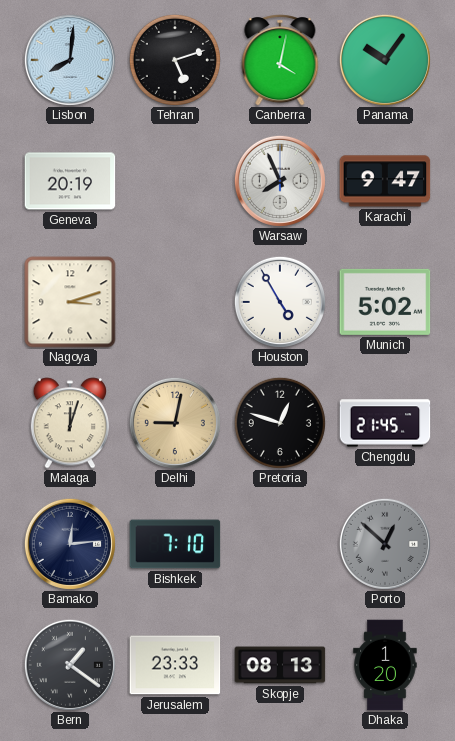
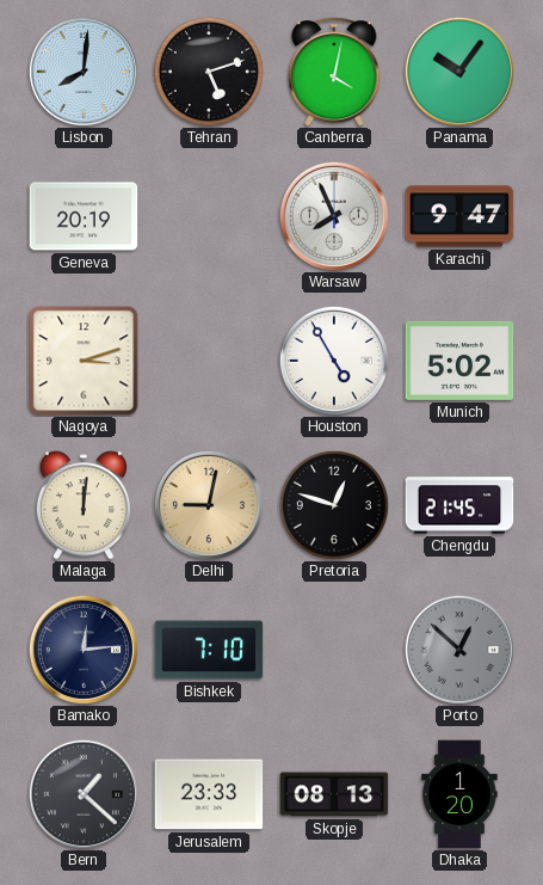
Malaga: 12:03 -> 12:01 (84, 505)
Bern: 1:21 -> 1:22 (84, 794)
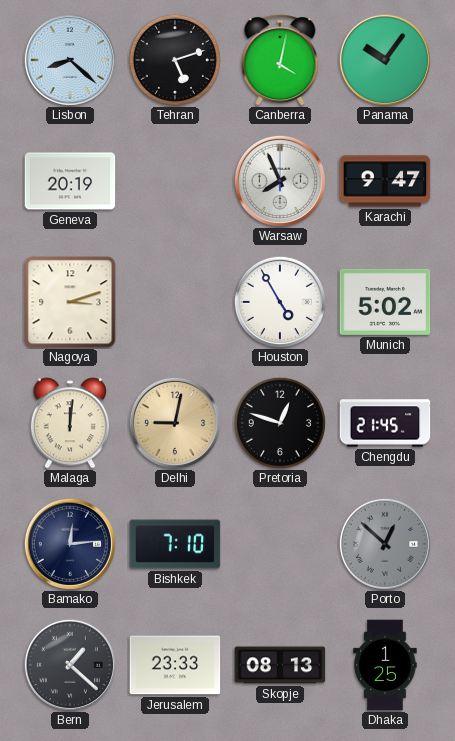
Lisbon: 8:01 -> 8:22 (70, 60)
Dhaka: 1:20 -> 1:25 (385, 665)
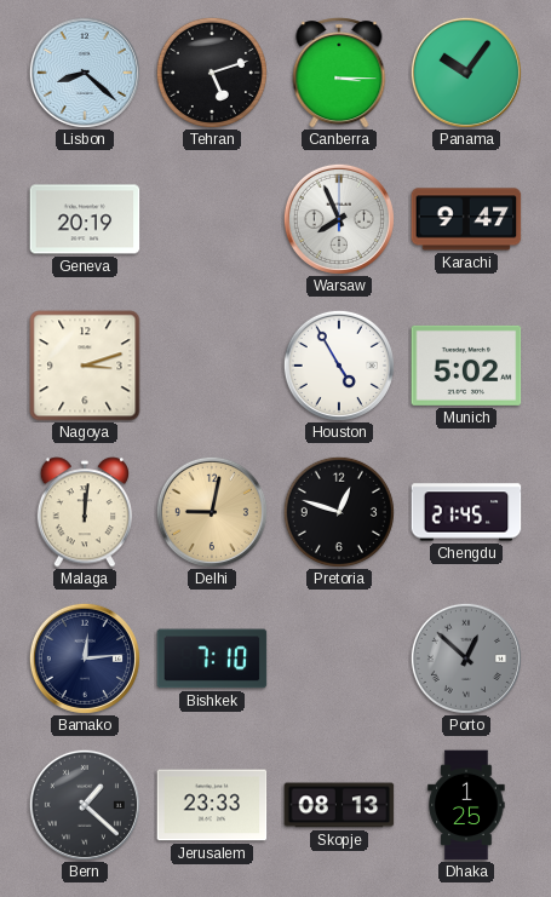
Canberra: 4:02 -> 3:15 (339, 73)
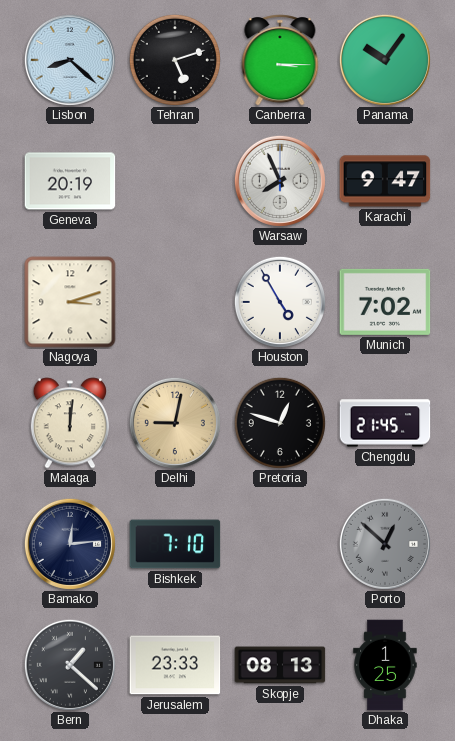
Munich: 5:02 -> 7:02 (385, 302)
